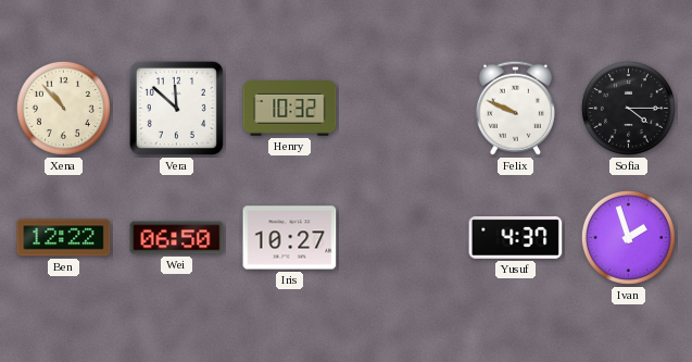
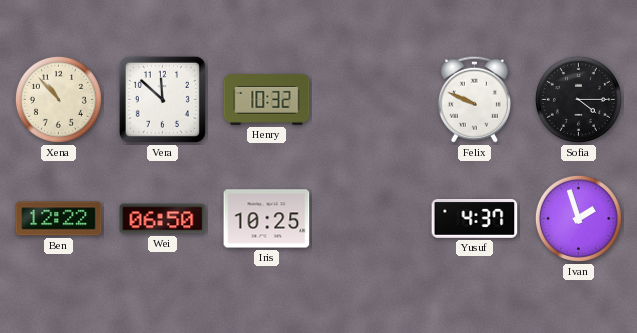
Iris: 10:27 -> 10:25 (267, 219)
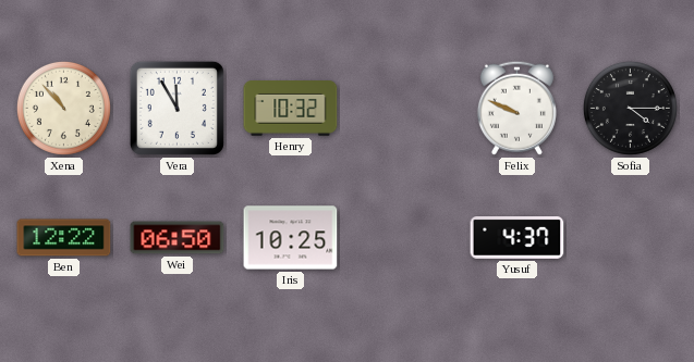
Vera: 11:52 -> 11:55 (176, 108)
Ivan: 1:57 -> none (578, 218)
